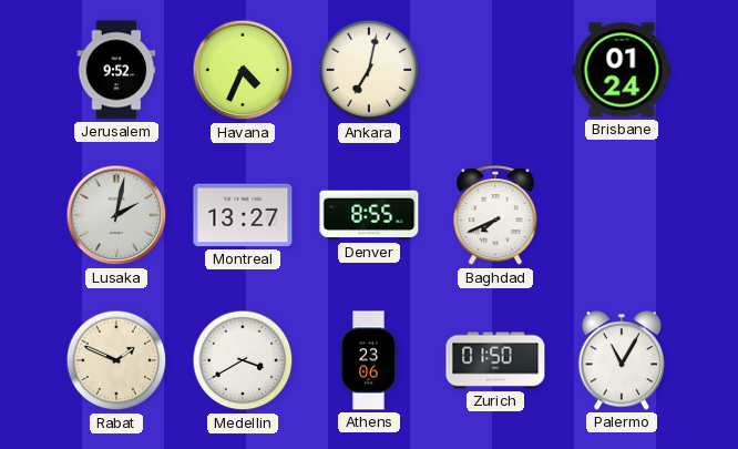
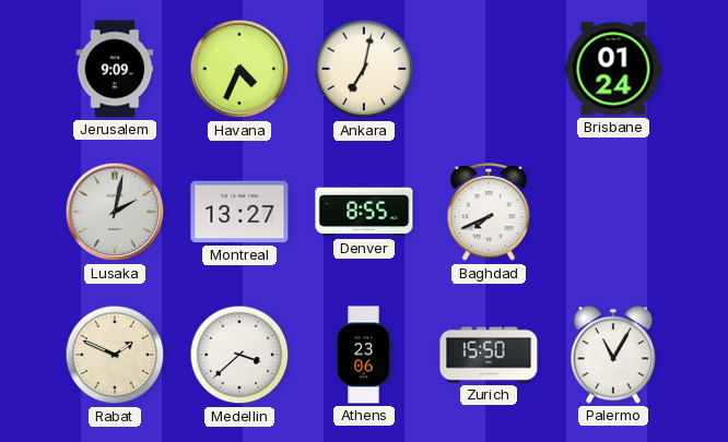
Jerusalem: 9:52 -> 9:09 (115, 69)
Medellin: 3:40 -> 3:38 (239, 355)
Zurich: 01:50 -> 15:50 (489, 355)
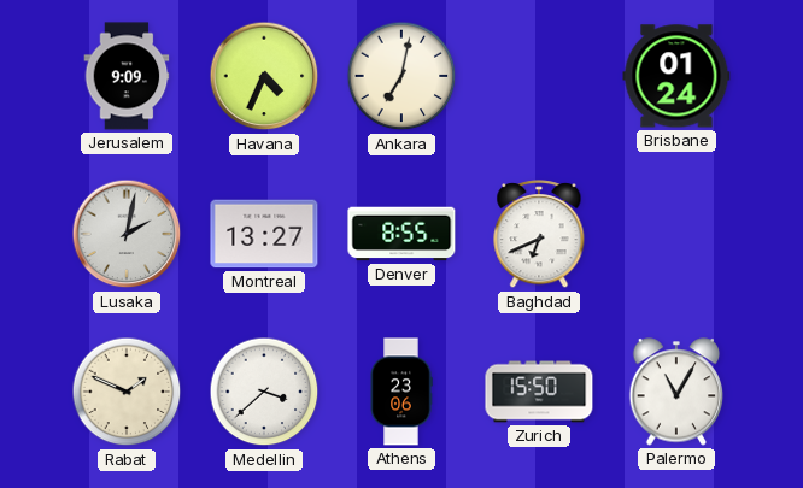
Baghdad: 7:41 -> 6:41 (539, 235)
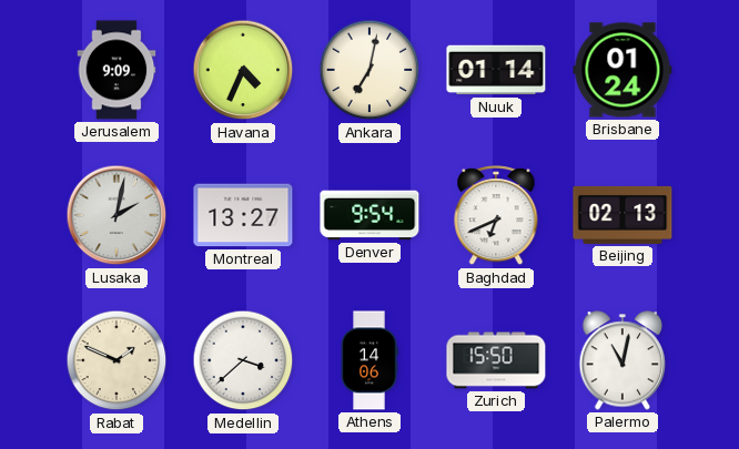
Nuuk: none -> 01:14 (496, 70)
Denver: 8:55 -> 9:54 (369, 215)
Beijing: none -> 02:13 (622, 215)
Athens: 23:06 -> 14:06 (369, 360)
Palermo: 11:05 -> 11:02 (622, 360)
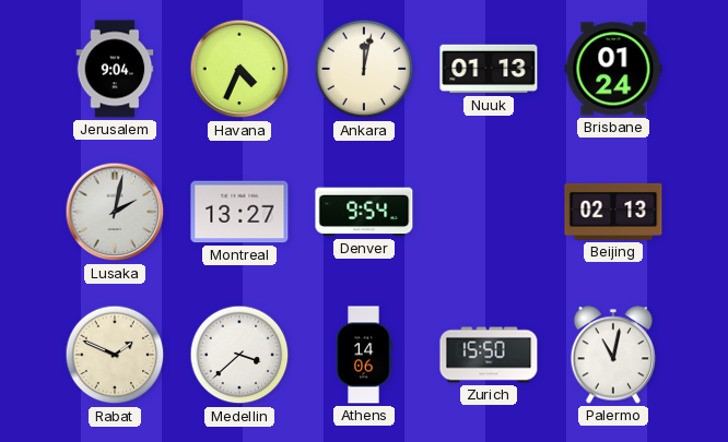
Jerusalem: 9:09 -> 9:04 (115, 69)
Ankara: 7:02 -> 12:02 (364, 69)
Nuuk: 01:14 -> 01:13 (489, 69)
Baghdad: 6:41 -> none (496, 216)
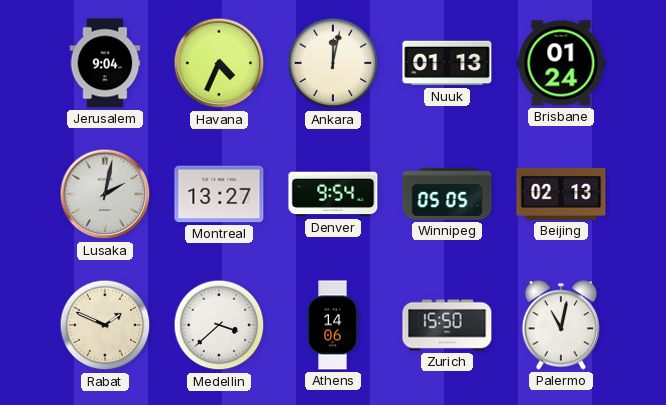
Winnipeg: none -> 05:05 (447, 194)
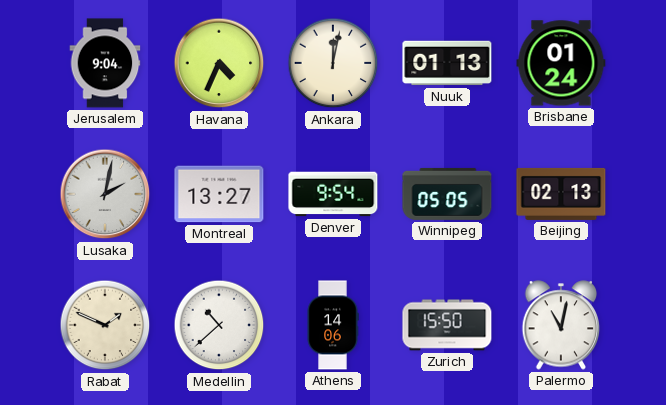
Medellin: 3:38 -> 10:38 (219, 325)
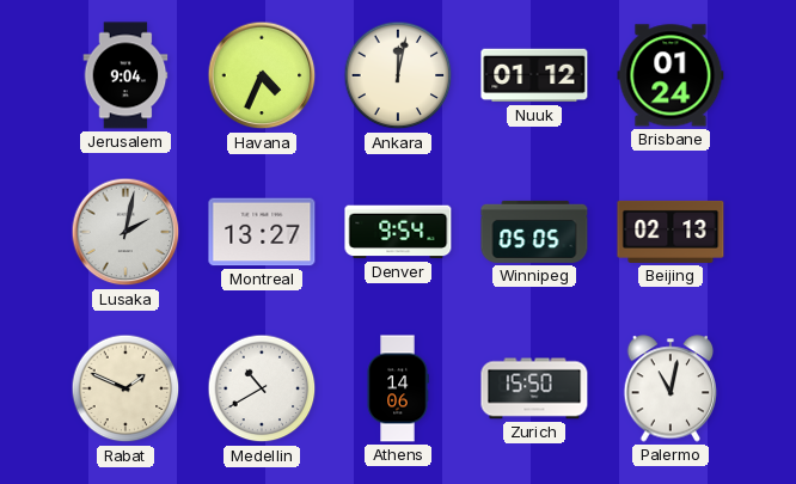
Nuuk: 01:13 -> 01:12 (534, 75)
Medellin: 10:38 -> 10:40 (262, 388)
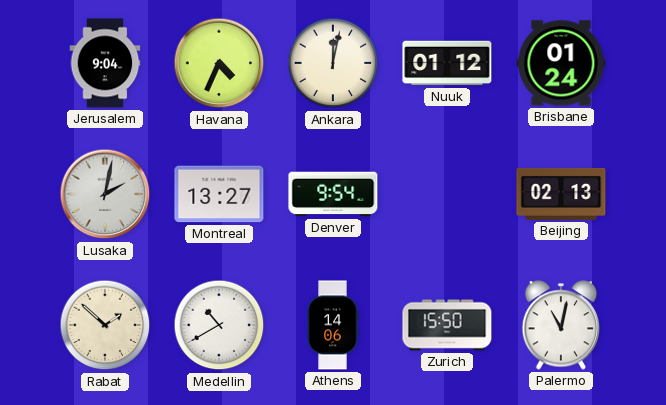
Winnipeg: 05:05 -> none (534, 232)
Rabat: 1:49 -> 1:52 (105, 325)
